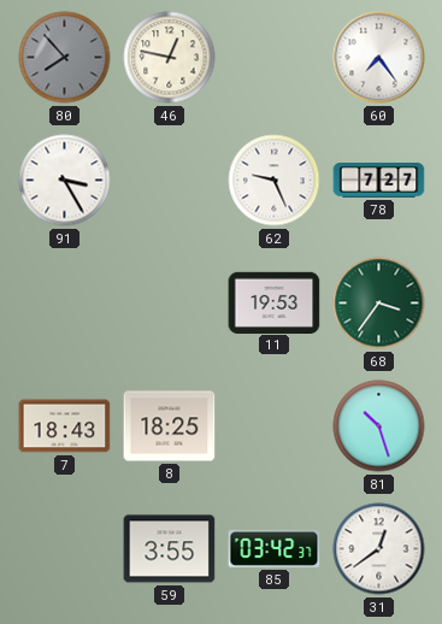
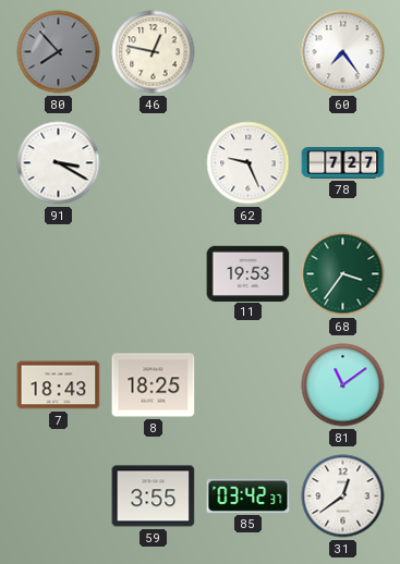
91: 3:25 -> 3:20 (59, 163)
81: 10:27 -> 11:09 (343, 385)
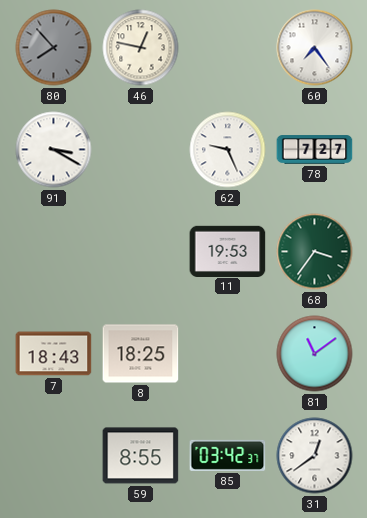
59: 3:55 -> 8:55 (141, 456)
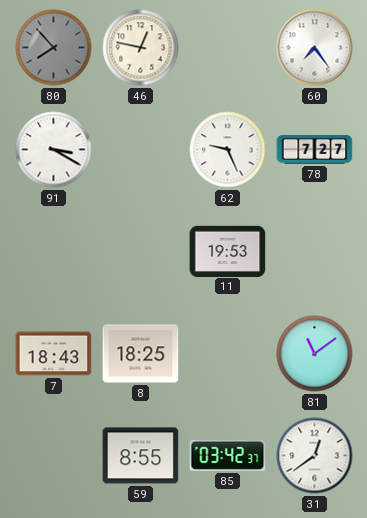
68: 3:36 -> none (315, 252)
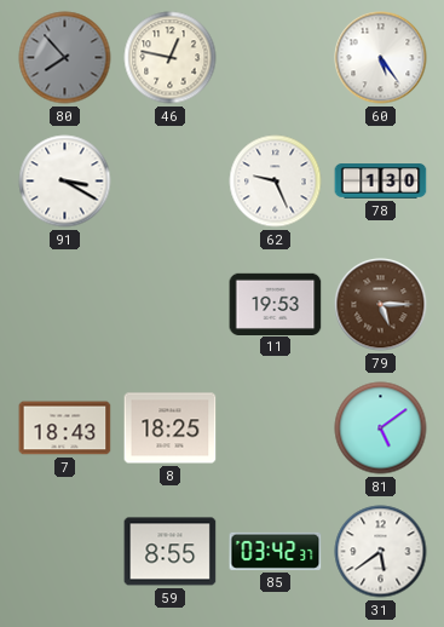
60: 7:24 -> 5:24 (381, 58)
78: 7:27 -> 1:30 (381, 182)
79: none -> 5:15 (381, 305)
81: 11:09 -> 5:09 (381, 428)
31: 12:39 -> 5:39 (381, 552)
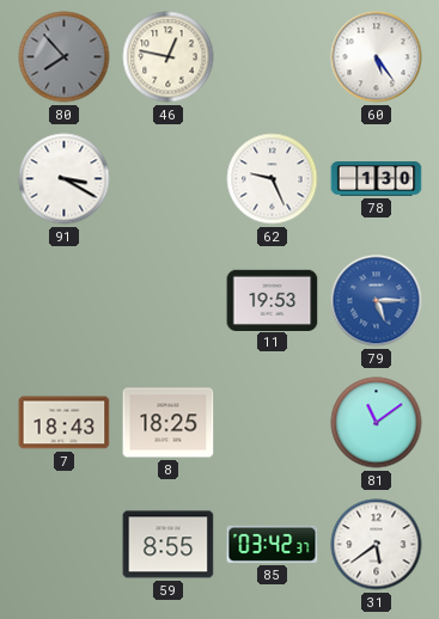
79 dial: brown -> blue (377, 301)
81: 5:09 -> 11:09 (377, 423)
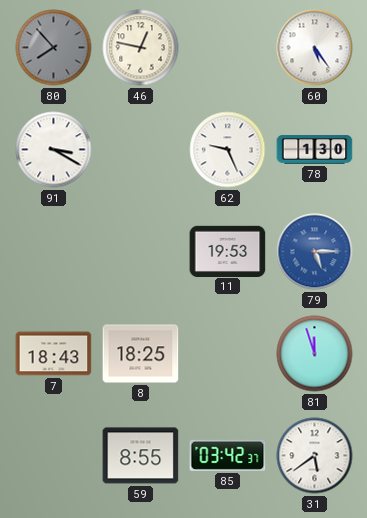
81: 11:09 -> 11:57 (315, 354)
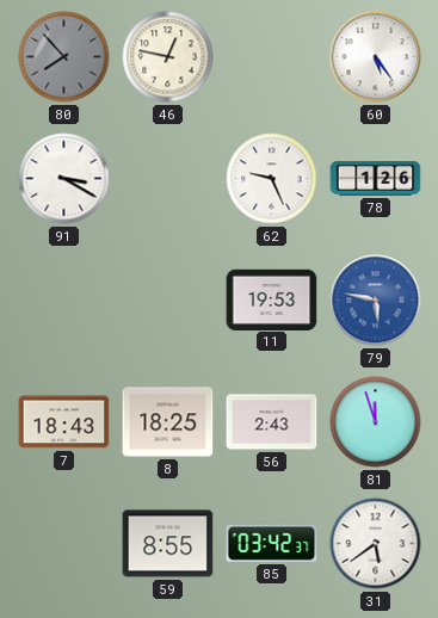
78: 1:30 -> 1:26 (376, 179)
79: 5:15 -> 5:47 (376, 301)
56: none -> 2:43 (272, 422)
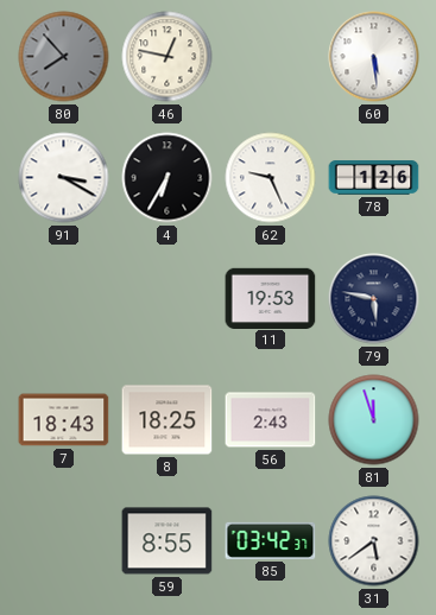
60: 5:24 -> 5:29 (374, 57)
4: none -> 6:35 (168, 178)
79 dial: blue -> navy (374, 299)
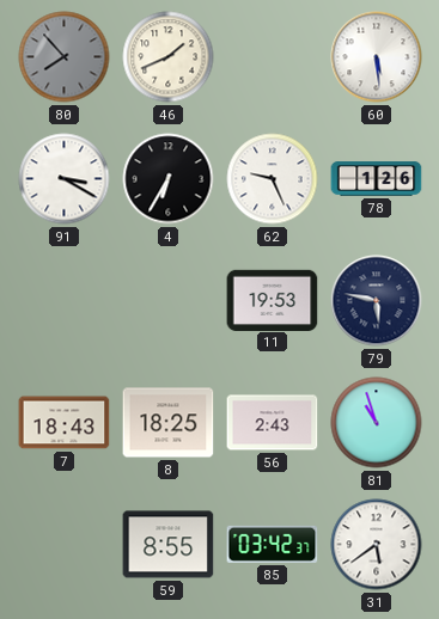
46: 12:47 -> 1:41 (169, 57)
81: 11:57 -> 10:57 (377, 423)
